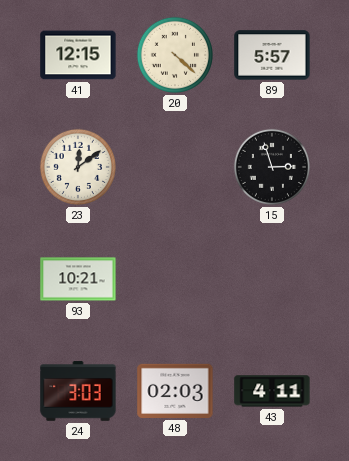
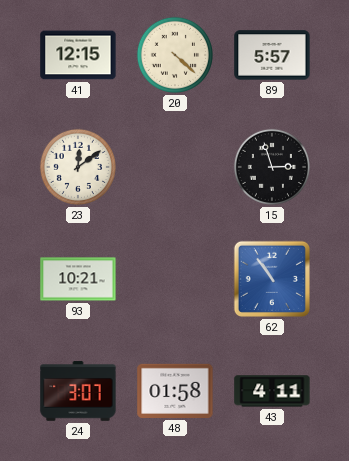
62: none -> 10:54 (272, 279)
24: 3:03 -> 3:07 (78, 391)
48: 02:03 -> 01:58 (175, 391)
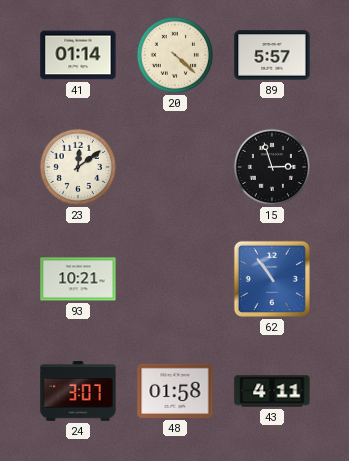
41: 12:15 -> 01:14 (78, 55)
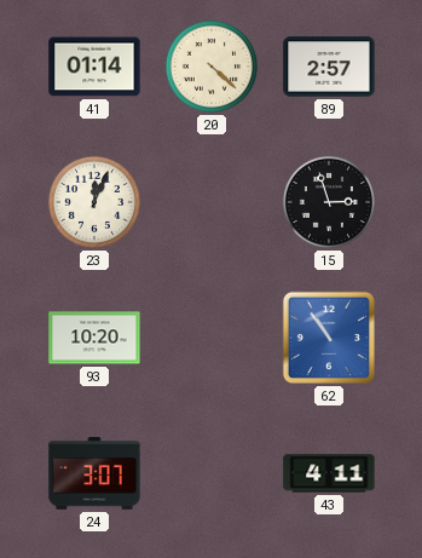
89: 5:57 -> 2:57 (329, 67)
23: 12:09 -> 12:04 (94, 202)
93: 10:21 -> 10:20 (94, 338)
48: 01:58 -> none (175, 391)
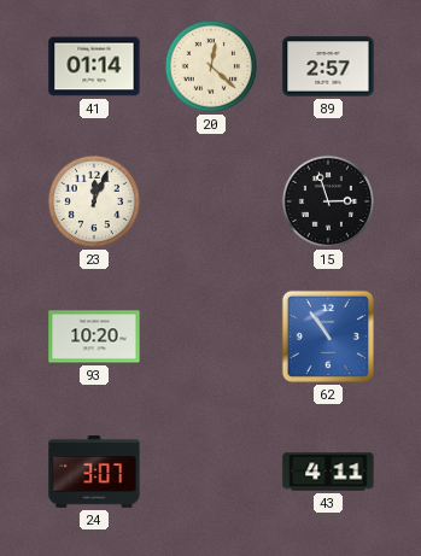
20: 4:22 -> 12:22 (211, 66)
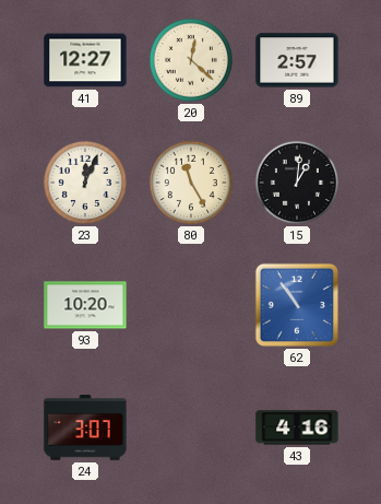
41: 01:14 -> 12:27 (85, 60)
80: none -> 11:25 (191, 183)
15: 2:57 -> 1:01 (297, 183)
43: 4:11 -> 4:16 (297, 427)
